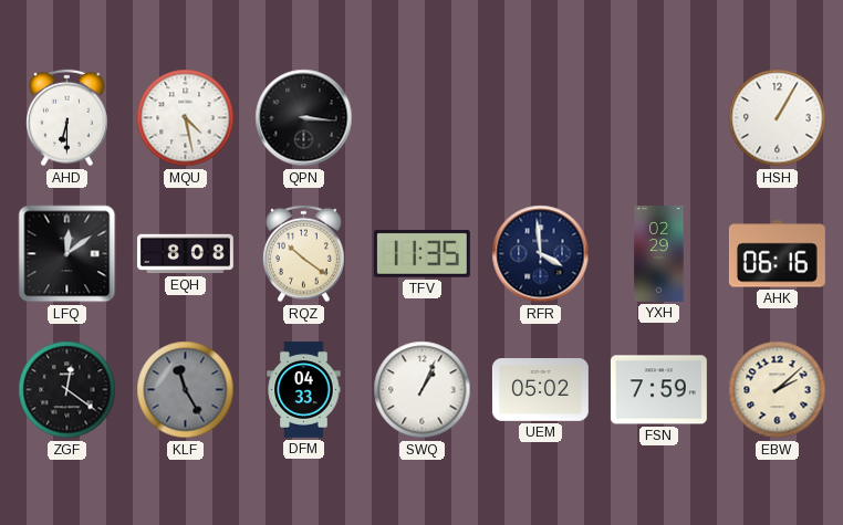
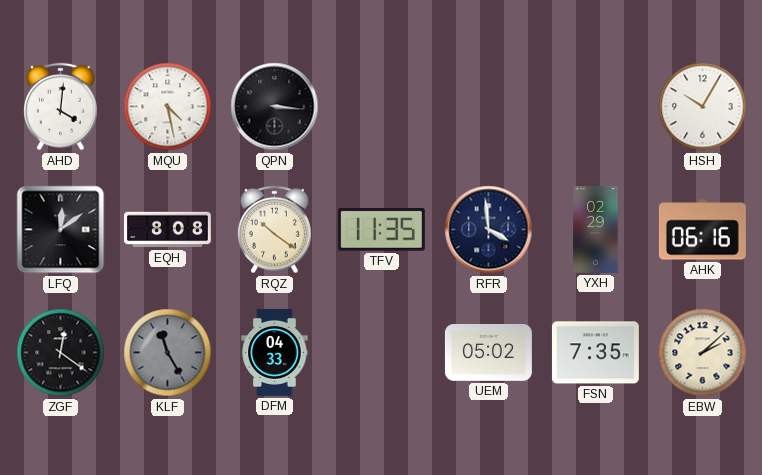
AHD: 6:30 -> 4:01 (61, 107)
HSH: 1:05 -> 10:05 (703, 107)
SWQ: 1:04 -> none (423, 390)
FSN: 7:59 -> 7:35 (595, 353)
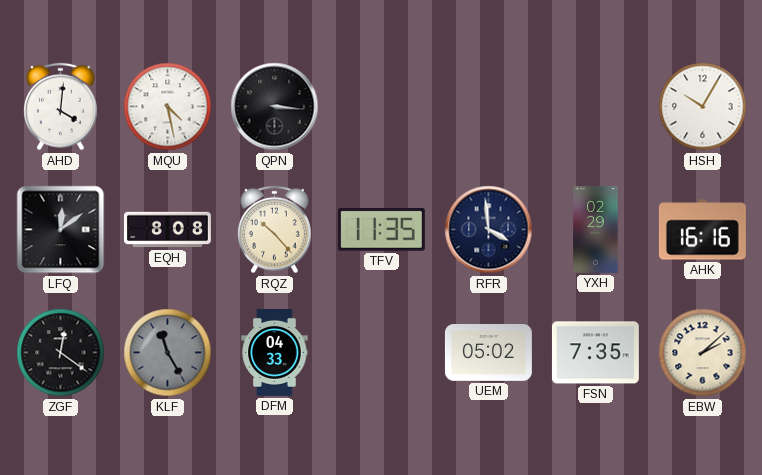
RQZ: 10:21 -> 10:23 (275, 230)
AHK: 06:16 -> 16:16 (702, 230)
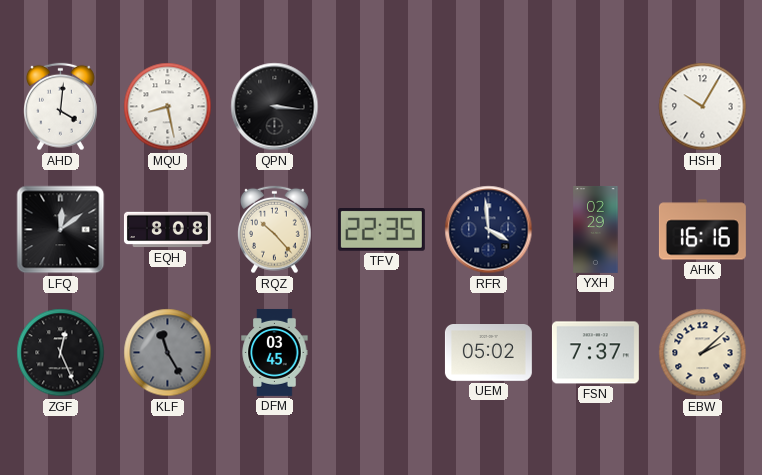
MQU: 4:28 -> 8:28 (168, 107)
TFV: 11:35 -> 22:35 (381, 230)
ZGF: 12:21 -> 12:26 (61, 353)
DFM: 04:33 -> 03:45 (275, 352)
FSN: 7:35 -> 7:37 (595, 353)
